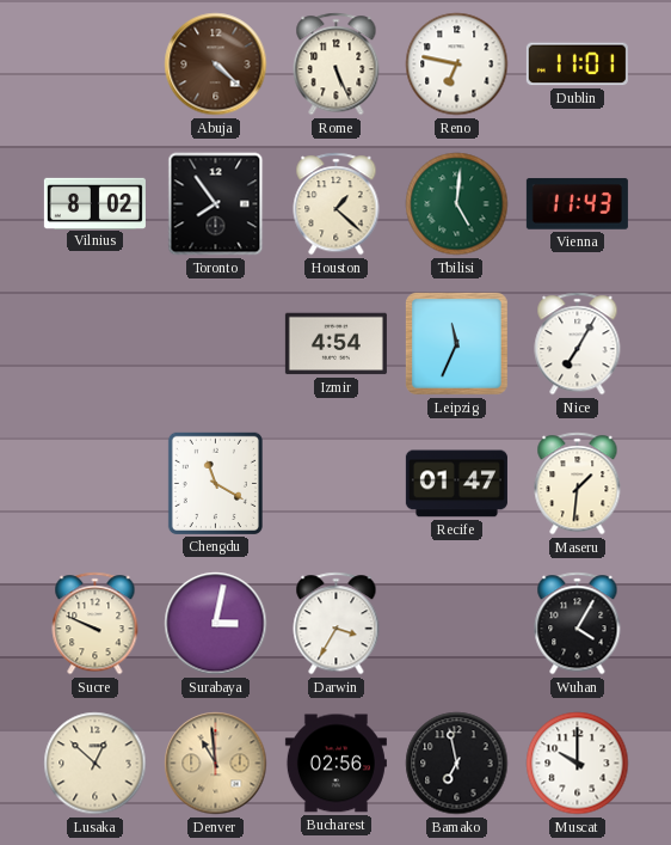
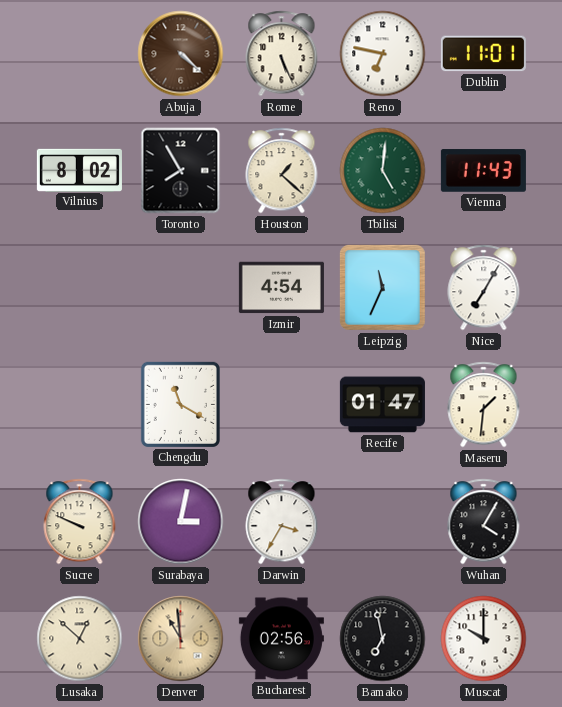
Toronto: 7:54 -> 7:55 (181, 171)
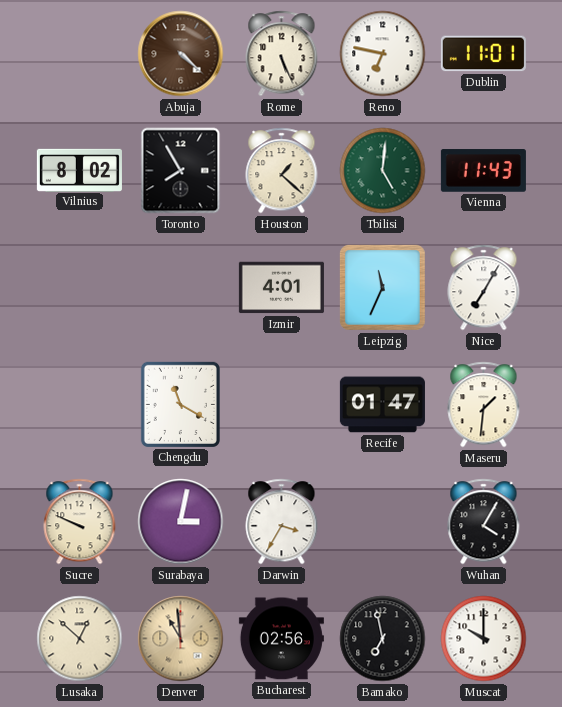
Izmir: 4:54 -> 4:01 (281, 288)
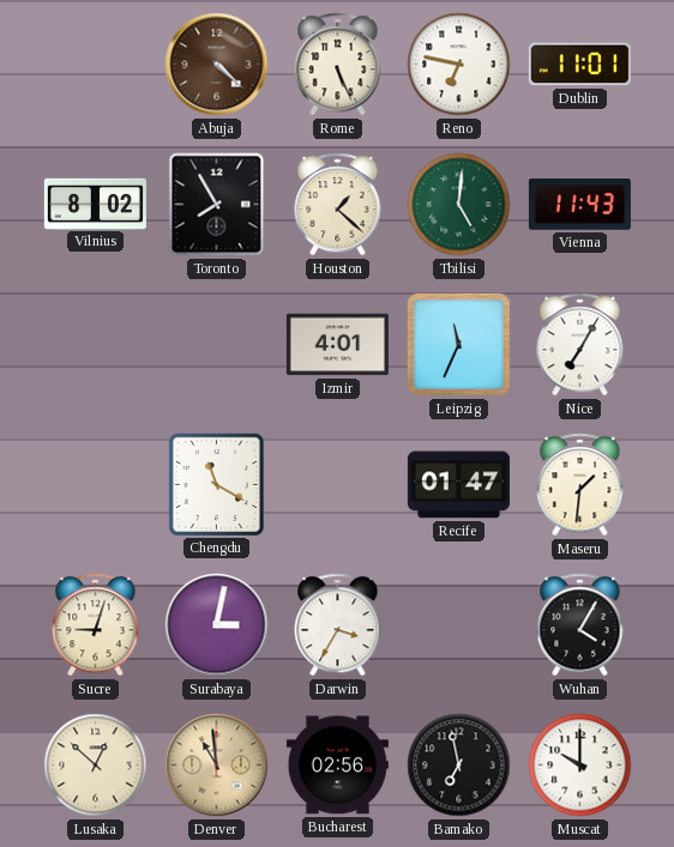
Sucre: 9:49 -> 9:03 (96, 625)
